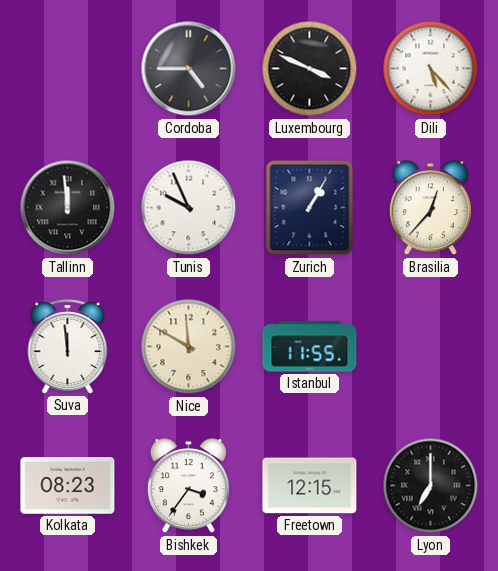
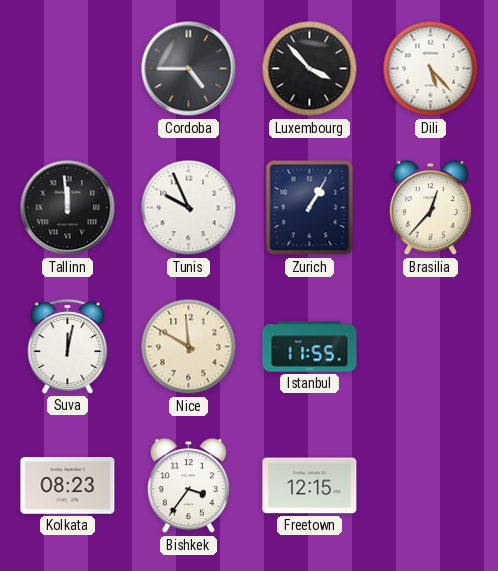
Luxembourg: 3:49 -> 3:53 (310, 69)
Suva: 11:59 -> 12:02 (68, 347)
Lyon: 7:00 -> none (431, 486)
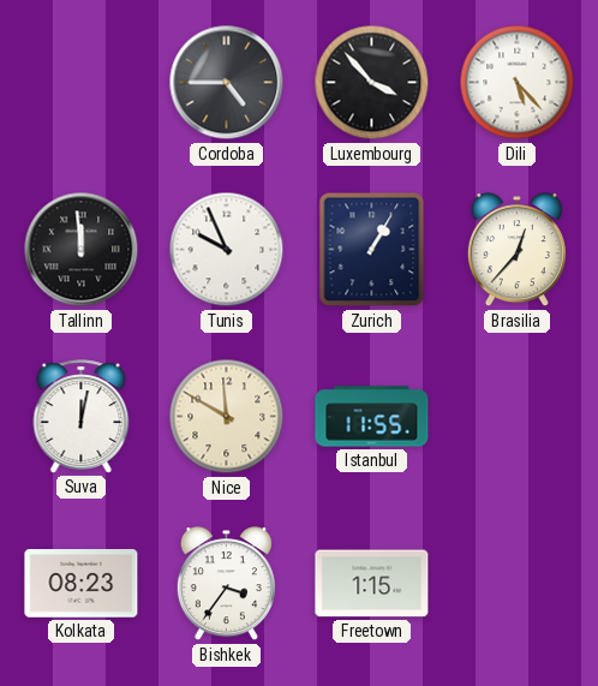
Freetown: 12:15 -> 1:15 (372, 584)
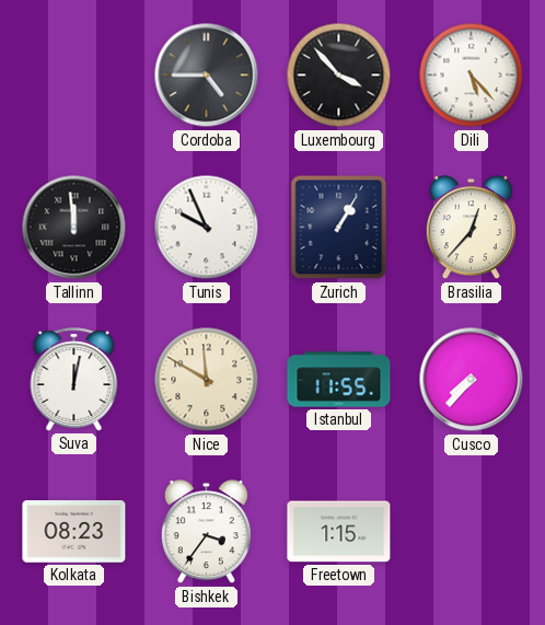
Cusco: none -> 7:37 (472, 380)
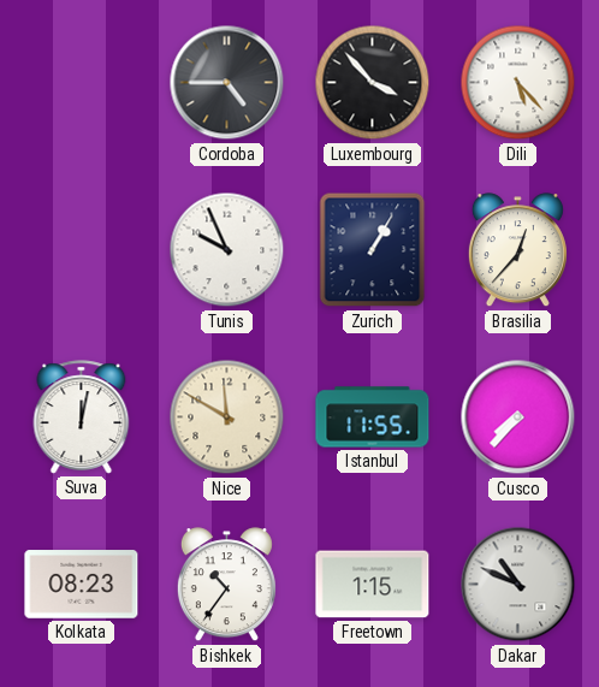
Tallinn: 11:59 -> none (74, 228)
Bishkek: 3:36 -> 10:36 (226, 585)
Dakar: none -> 10:49 (518, 585)
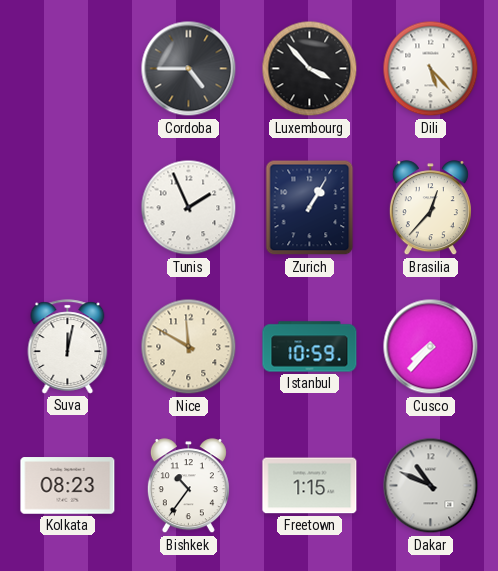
Tunis: 9:56 -> 1:56 (189, 208)
Istanbul: 11:55 -> 10:59 (310, 347)
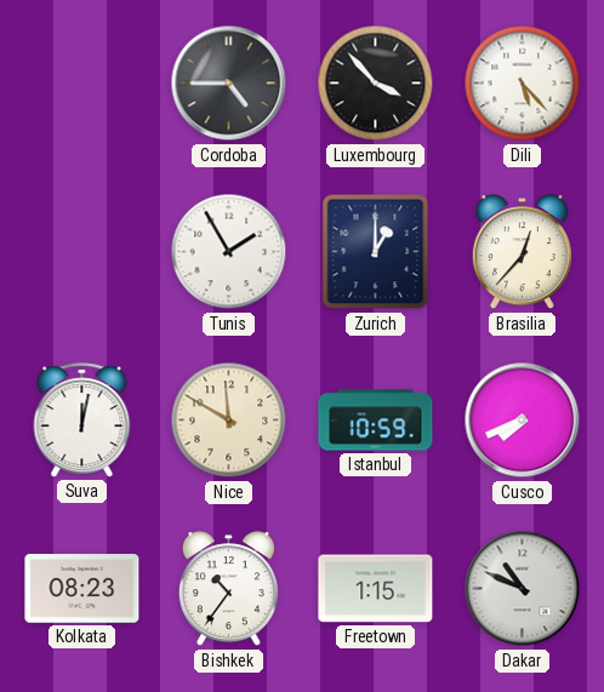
Tunis: 1:56 -> 1:55 (229, 252)
Zurich: 1:05 -> 1:00 (376, 252)
Cusco: 7:37 -> 7:41 (523, 421)
